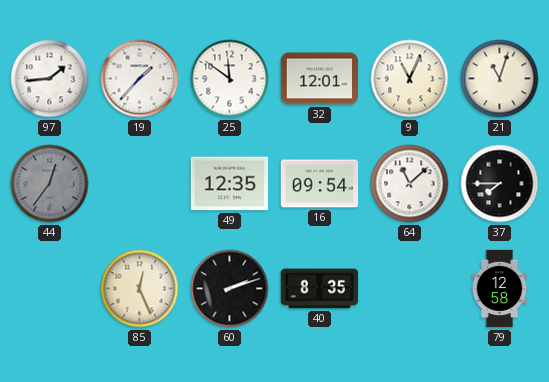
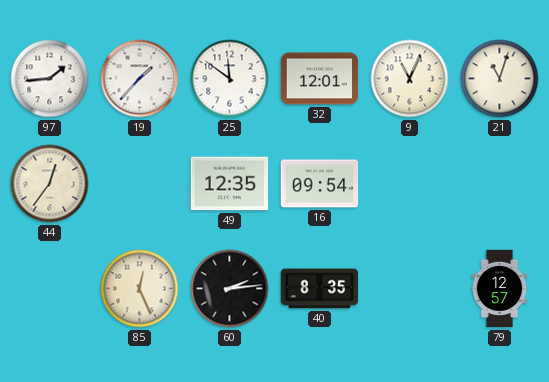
44 dial: grey -> cream (50, 184)
64: 11:08 -> none (410, 184)
37: 7:45 -> none (500, 184)
60: 2:12 -> 2:14 (230, 289)
79: 12:58 -> 12:57 (500, 289)
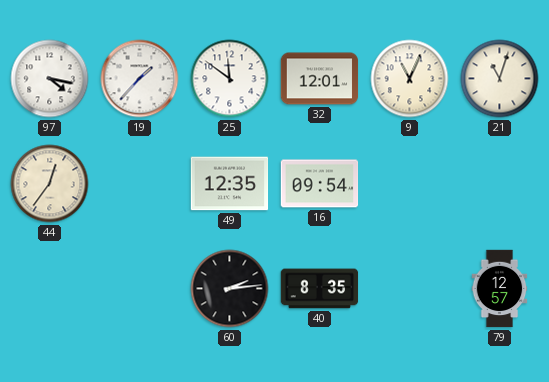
97: 1:44 -> 4:17 (50, 79)
85: 12:26 -> none (140, 289)
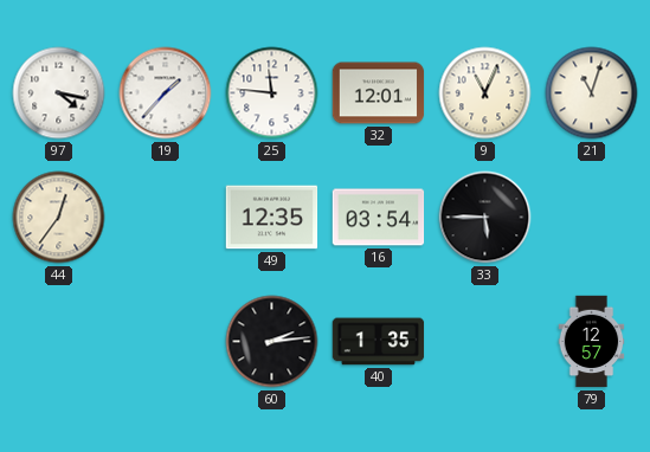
25: 11:51 -> 11:46 (272, 93)
16: 09:54 -> 03:54 (379, 218)
33: none -> 5:45 (485, 218)
40: 8:35 -> 1:35 (379, 342)
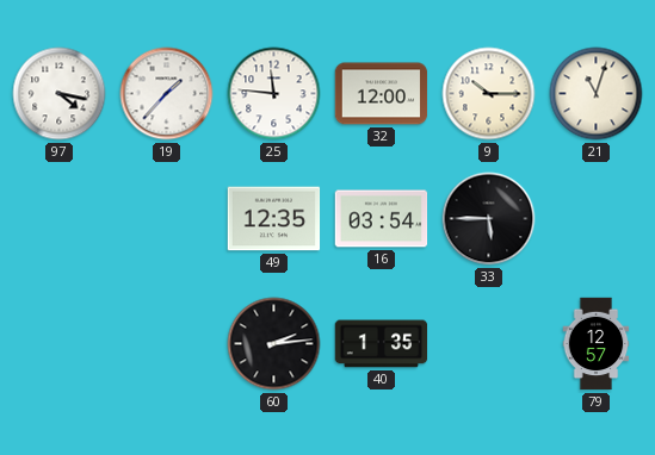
32: 12:01 -> 12:00 (382, 94)
9: 11:04 -> 10:15 (489, 94)
44: 12:36 -> none (59, 218)
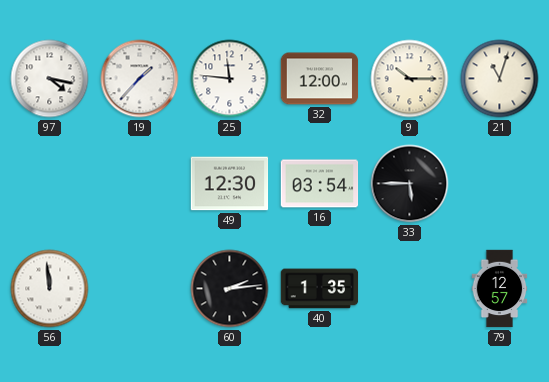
49: 12:35 -> 12:30 (230, 184)
56: none -> 11:59 (50, 289)
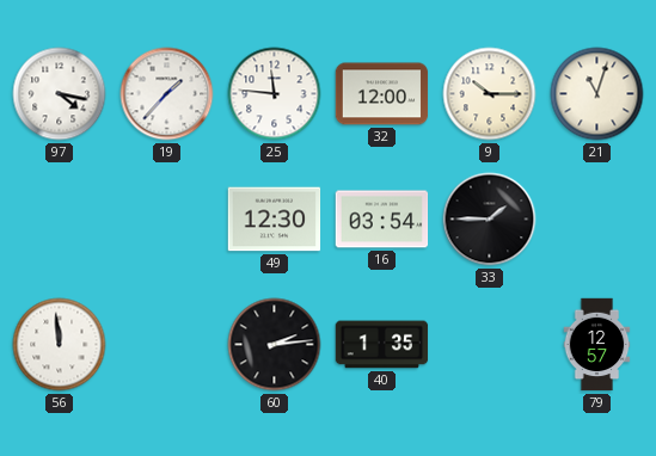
33: 5:45 -> 1:45 (490, 220)
